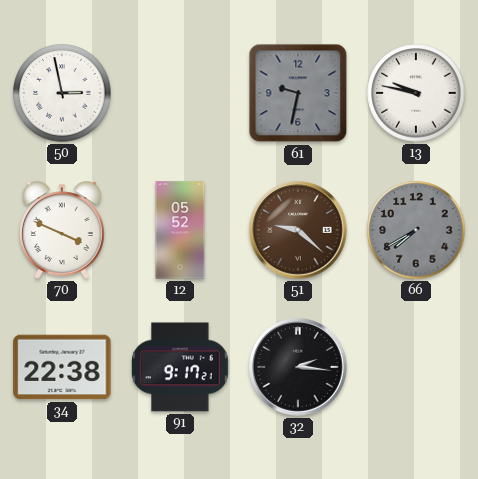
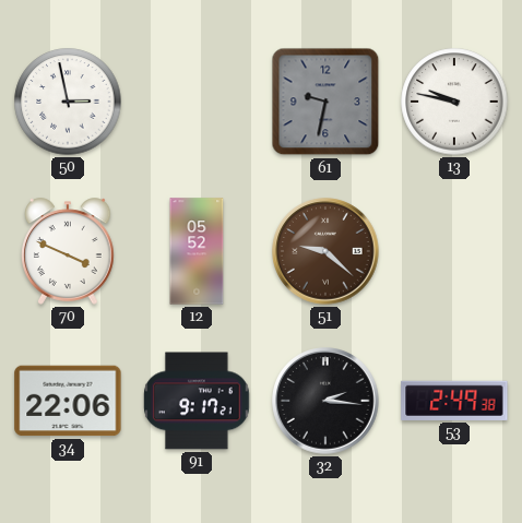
66: 7:40 -> none (416, 230)
34: 22:38 -> 22:06 (68, 401)
53: none -> 2:49 (454, 401)
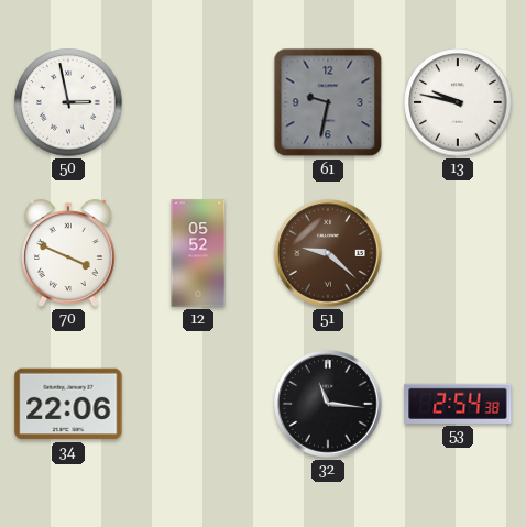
91: 9:17 -> none (197, 401)
32: 2:16 -> 11:16 (328, 404)
53: 2:49 -> 2:54 (458, 404)
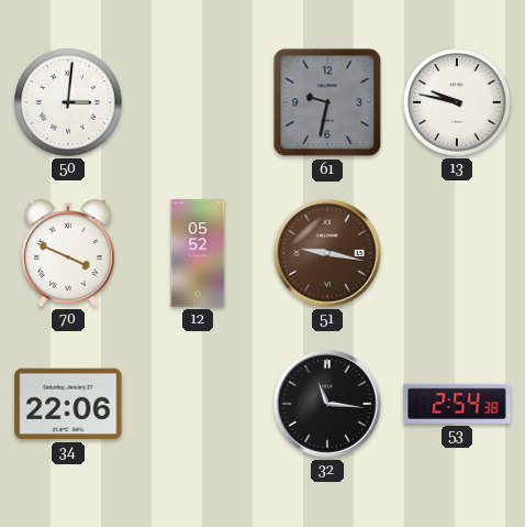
50: 2:58 -> 3:01 (68, 102)
51: 9:22 -> 9:17 (327, 253)
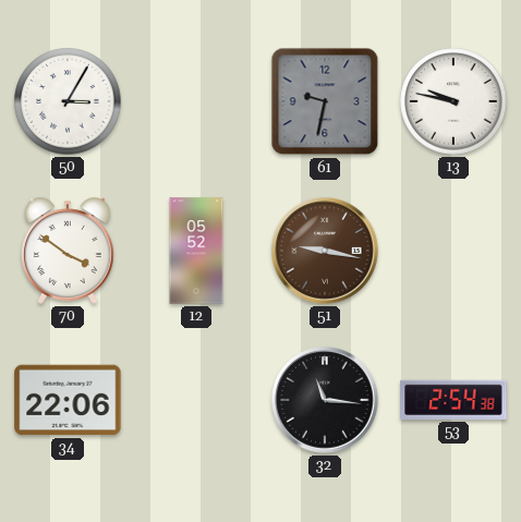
50: 3:01 -> 3:05 (68, 101)
70: 3:49 -> 3:51 (69, 251)
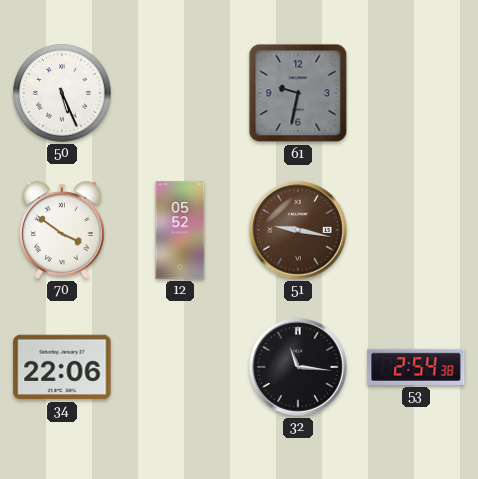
50: 3:05 -> 5:26 (62, 93)
13: 9:47 -> none (453, 101)
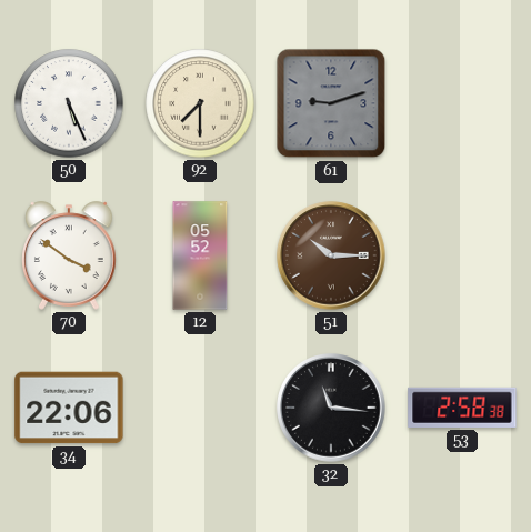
92: none -> 7:30 (200, 103)
61: 9:32 -> 9:12 (331, 103)
51: 9:17 -> 10:15 (331, 255)
53: 2:54 -> 2:58 (462, 408)
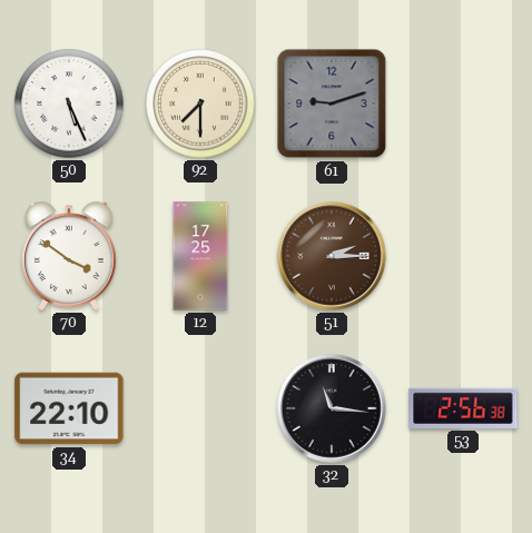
12: 05:52 -> 17:25 (200, 256)
51: 10:15 -> 2:15 (332, 256)
34: 22:06 -> 22:10 (69, 408)
53: 2:58 -> 2:56 (463, 408)
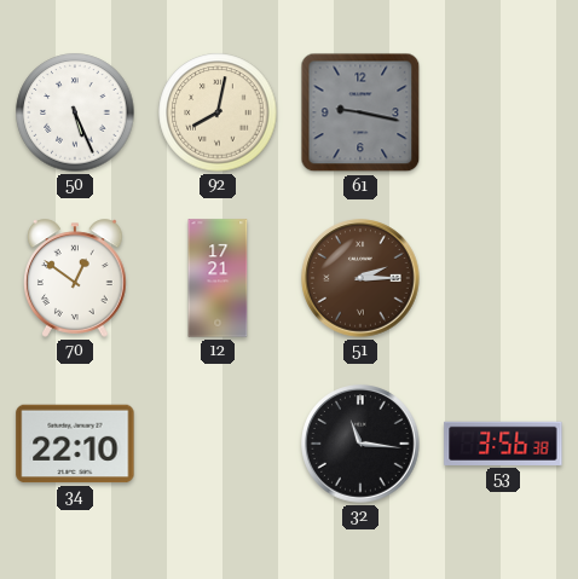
92: 7:30 -> 8:02 (218, 112)
61: 9:12 -> 9:17 (360, 112)
70: 3:51 -> 12:51 (76, 278)
12: 17:25 -> 17:21 (218, 278)
53: 2:56 -> 3:56 (503, 444)
